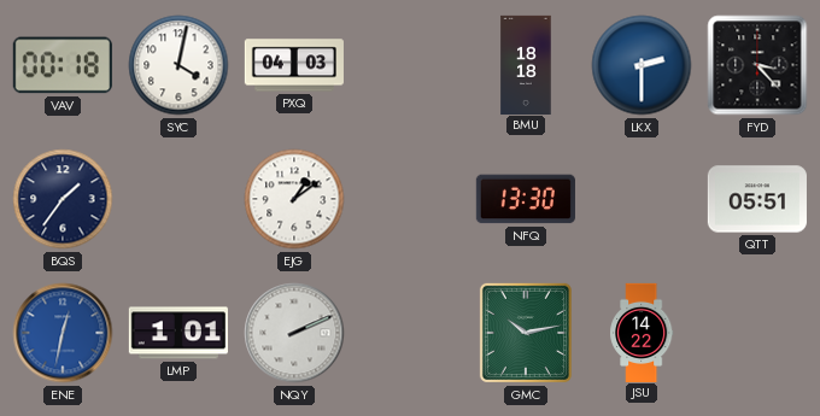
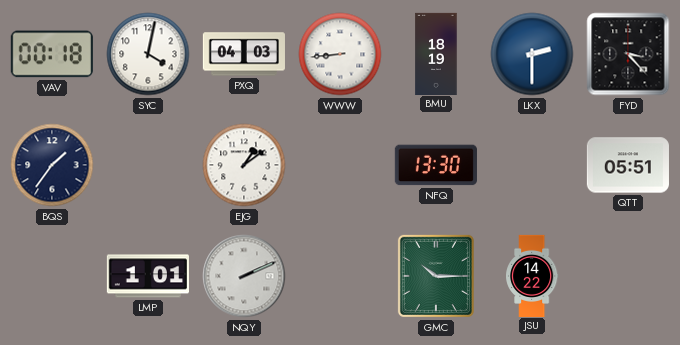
WWW: none -> 8:44 (340, 54)
BMU: 18:18 -> 18:19 (436, 53)
ENE: 12:32 -> none (63, 333)
GMC: 10:13 -> 10:15 (436, 276)
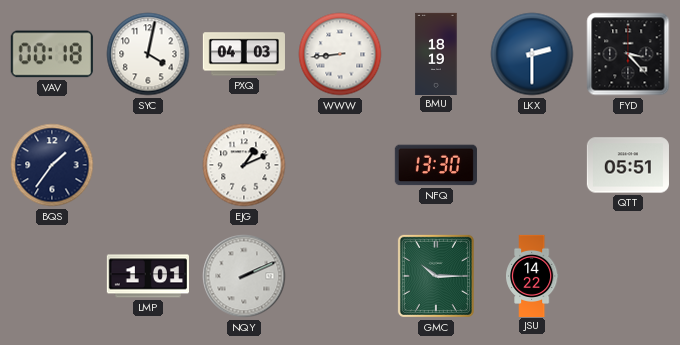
EJG: 1:09 -> 1:11 (244, 165)
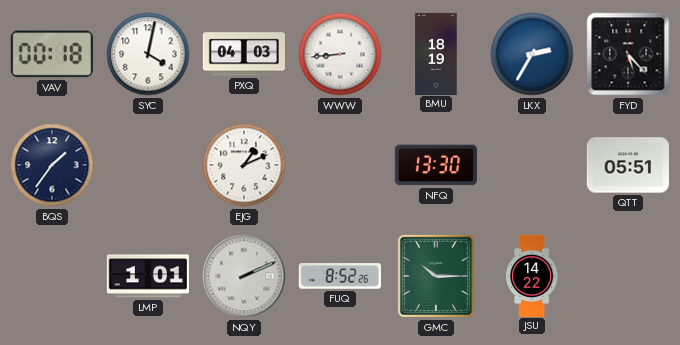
LKX: 2:30 -> 2:35 (532, 54)
FYD: 3:23 -> 5:23 (628, 54)
FUQ: none -> 8:52 (340, 276)
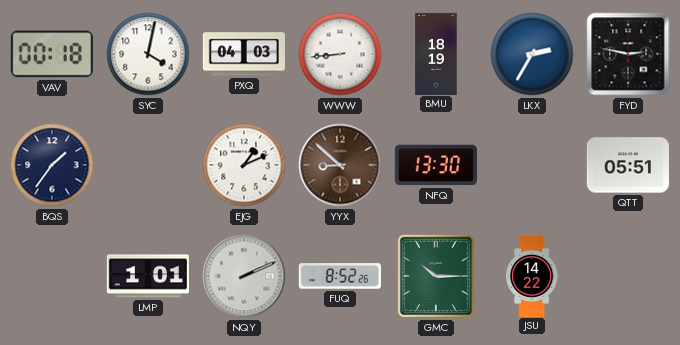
FYD: 5:23 -> 2:47 (628, 54)
YYX: none -> 8:52 (340, 165)
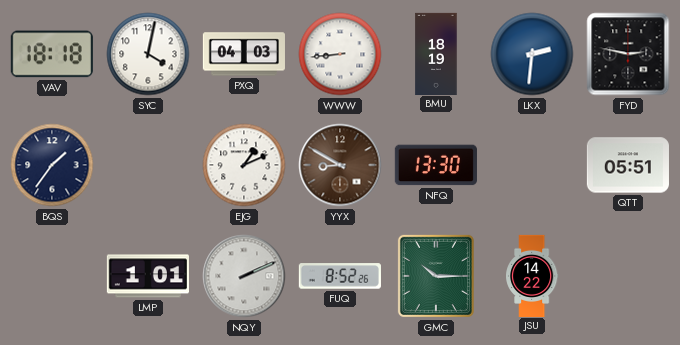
VAV: 00:18 -> 18:18 (52, 54)
LKX: 2:35 -> 2:31 (532, 54)
YYX: 8:52 -> 8:50 (340, 165)
